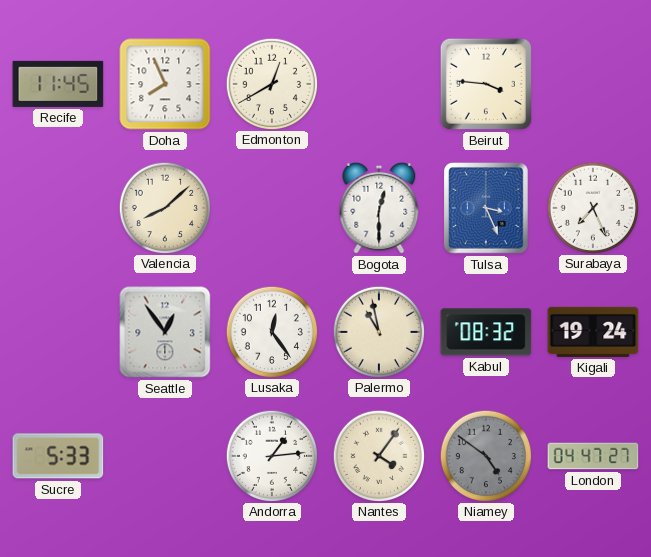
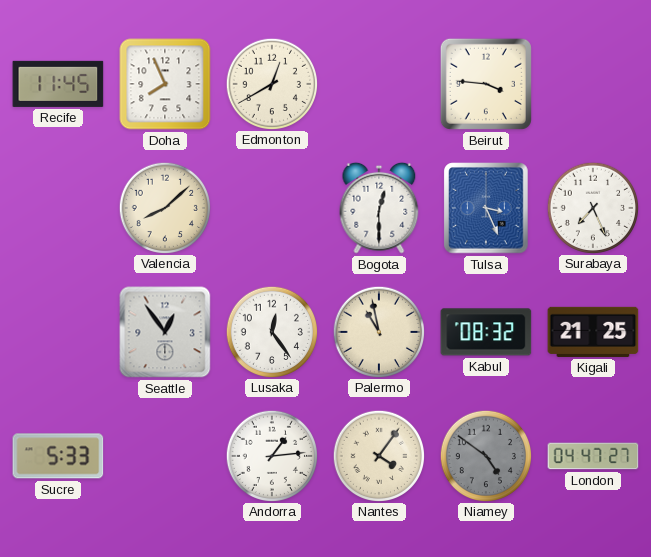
Kigali: 19:24 -> 21:25 (593, 332)
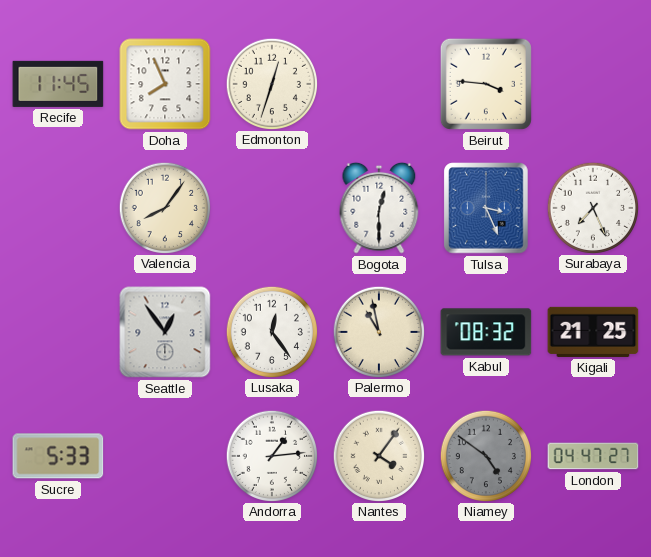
Edmonton: 12:40 -> 12:33 (271, 83)
Valencia: 8:08 -> 8:06 (164, 207)
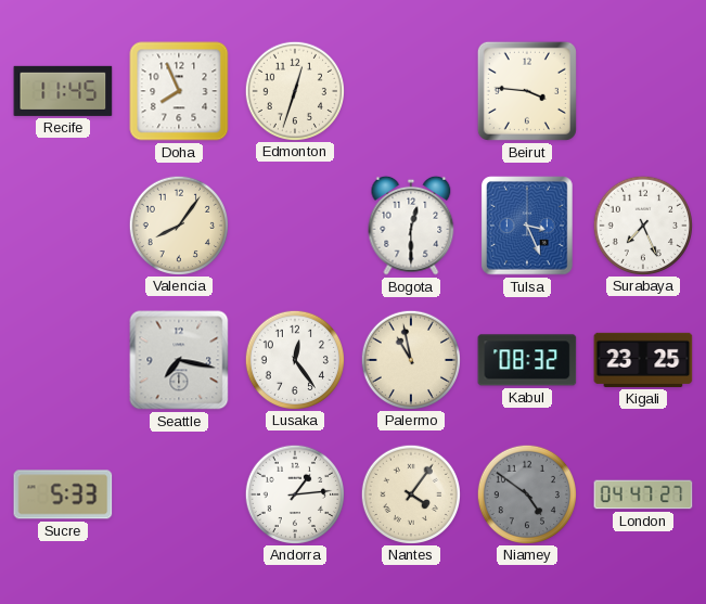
Seattle: 12:54 -> 7:17 (179, 360)
Kigali: 21:25 -> 23:25 (643, 360)
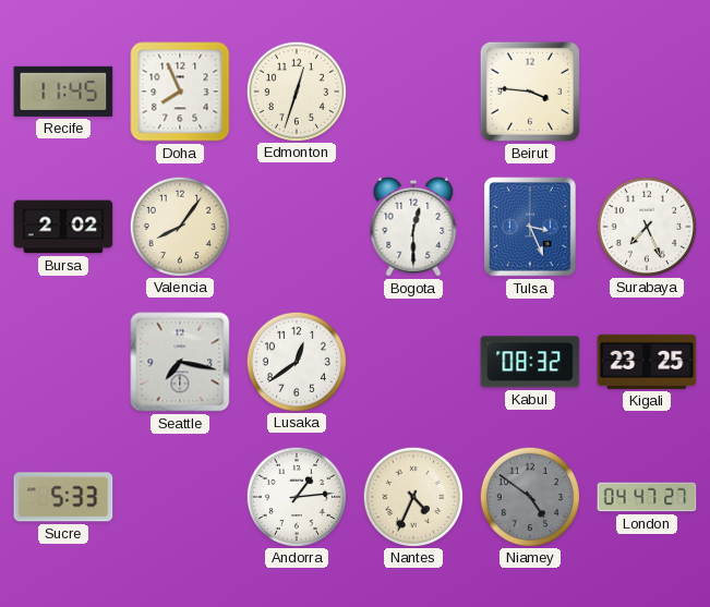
Bursa: none -> 2:02 (63, 227)
Lusaka: 12:24 -> 12:39 (296, 361)
Palermo: 10:58 -> none (410, 359)
Nantes: 4:06 -> 4:34 (412, 496)
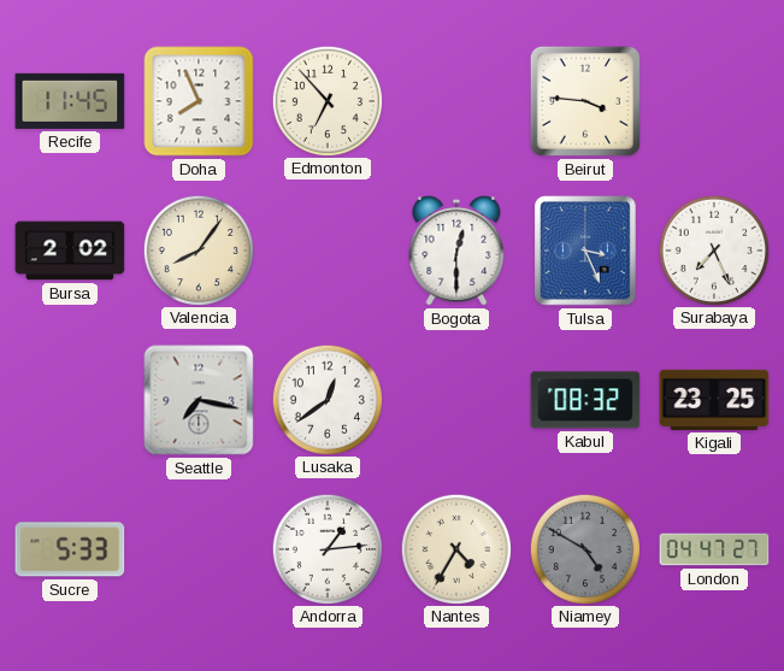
Edmonton: 12:33 -> 6:53 (326, 100)
Nantes: 4:34 -> 4:35 (455, 548)
Niamey: 4:51 -> 4:50 (584, 548)
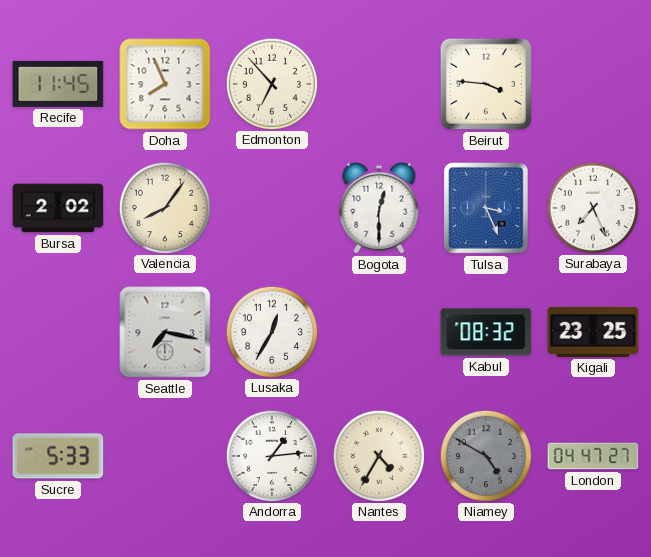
Lusaka: 12:39 -> 12:35 (271, 331)
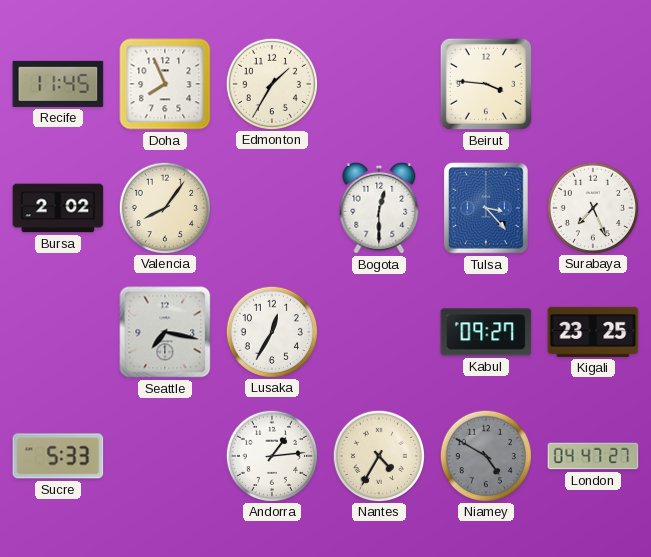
Edmonton: 6:53 -> 1:35 (271, 83)
Tulsa: 3:26 -> 3:23 (486, 208)
Kabul: 08:32 -> 09:27 (486, 332)
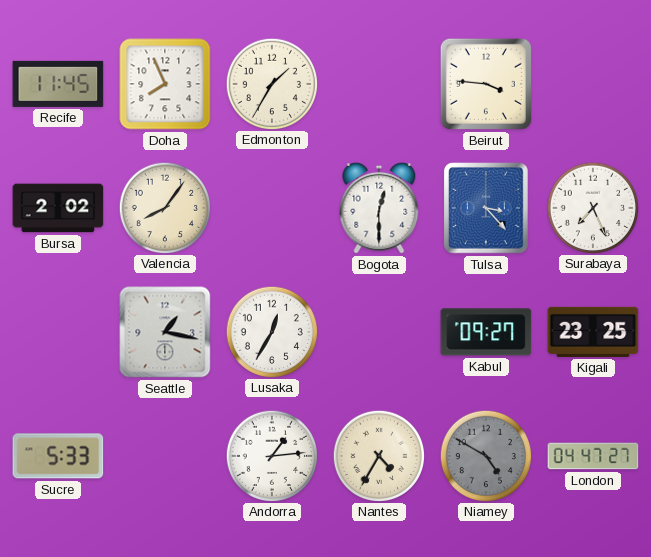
Seattle: 7:17 -> 1:17 (165, 332)
